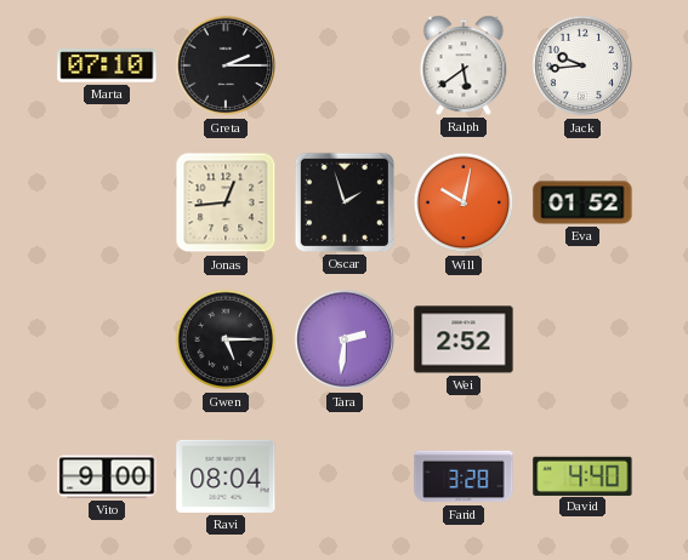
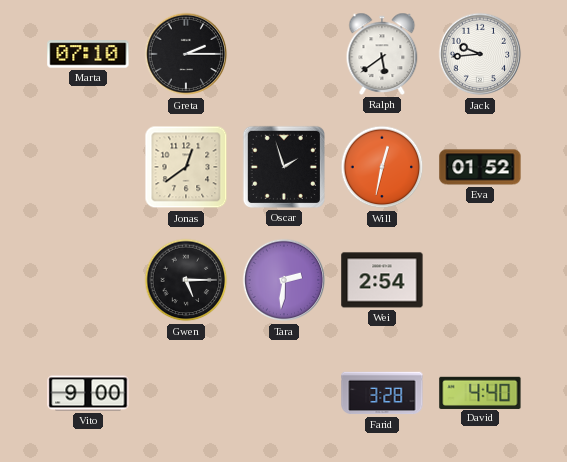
Jonas: 12:44 -> 12:39 (186, 167)
Will: 10:02 -> 12:32 (382, 167)
Wei: 2:52 -> 2:54 (382, 280)
Ravi: 08:04 -> none (226, 476)
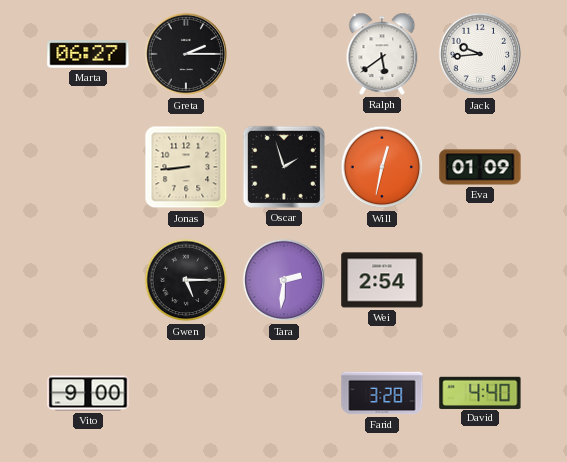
Marta: 07:10 -> 06:27 (88, 54)
Jonas: 12:39 -> 8:44 (186, 167)
Eva: 01:52 -> 01:09 (480, 167)
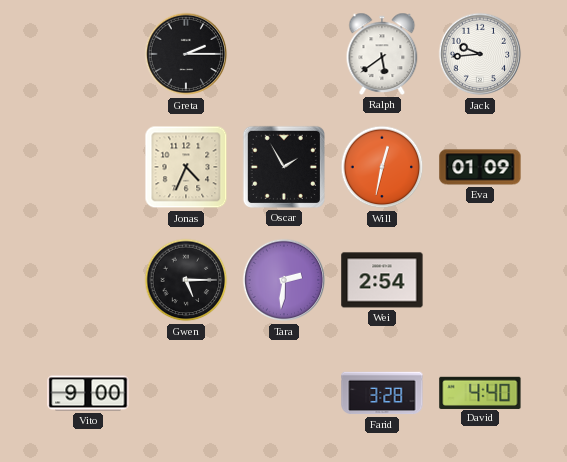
Marta: 06:27 -> none (88, 54)
Jonas: 8:44 -> 4:34 (186, 167)
Oscar: 1:57 -> 1:55 (284, 167)
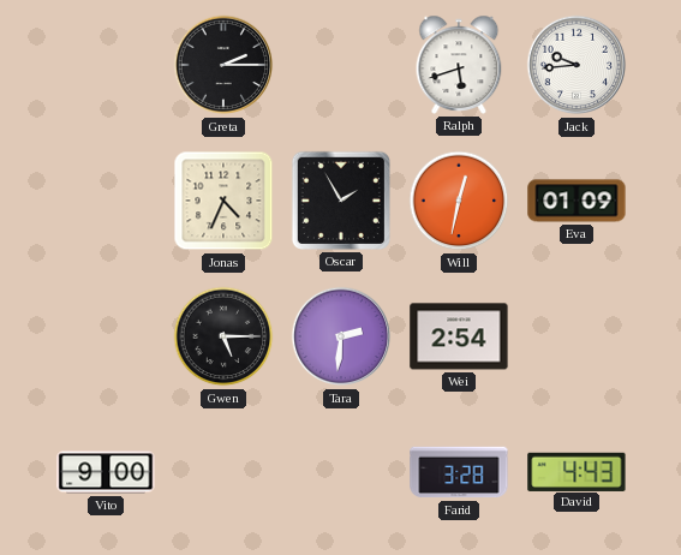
Ralph: 5:39 -> 5:42 (459, 65)
David: 4:40 -> 4:43 (577, 471)
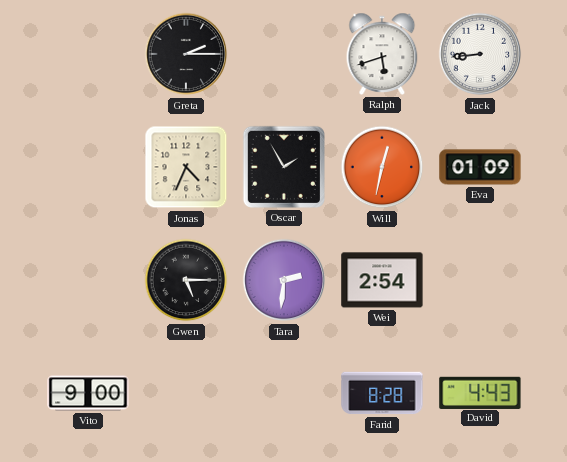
Jack: 9:44 -> 8:44 (480, 54)
Farid: 3:28 -> 8:28 (382, 393)
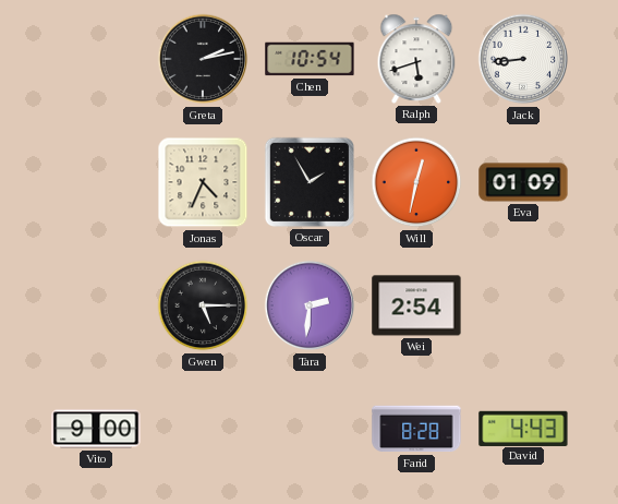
Greta: 2:15 -> 2:13 (203, 59)
Chen: none -> 10:54 (310, 59)
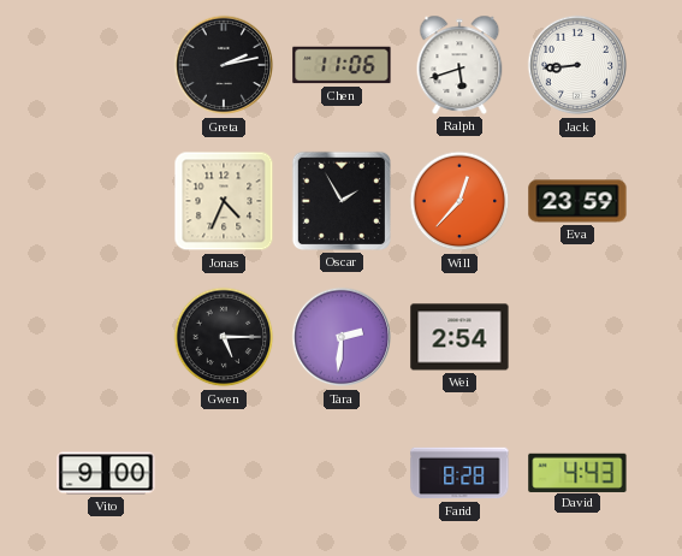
Chen: 10:54 -> 11:06 (342, 65)
Will: 12:32 -> 12:37 (459, 201)
Eva: 01:09 -> 23:59 (577, 201)
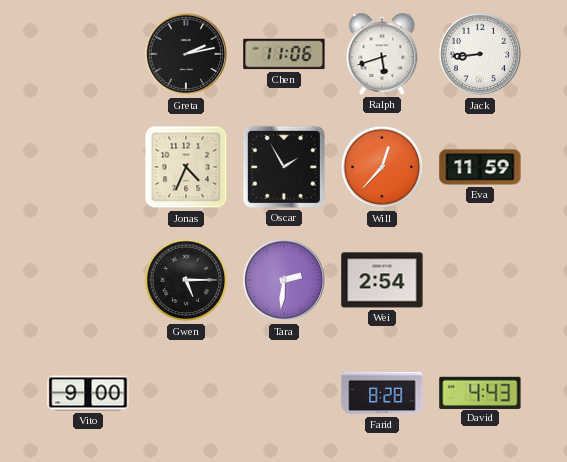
Eva: 23:59 -> 11:59 (480, 167)
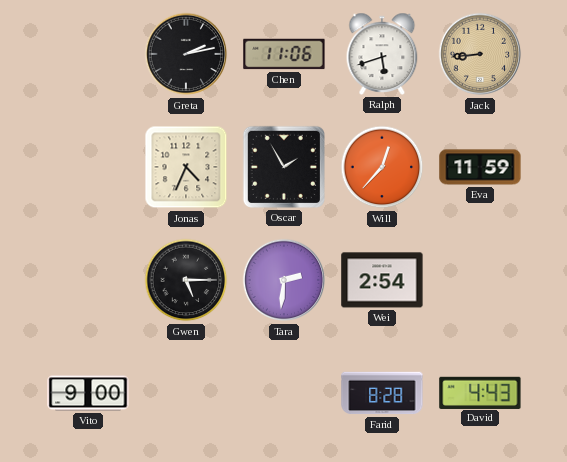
Jack dial: white -> champagne (480, 54)
